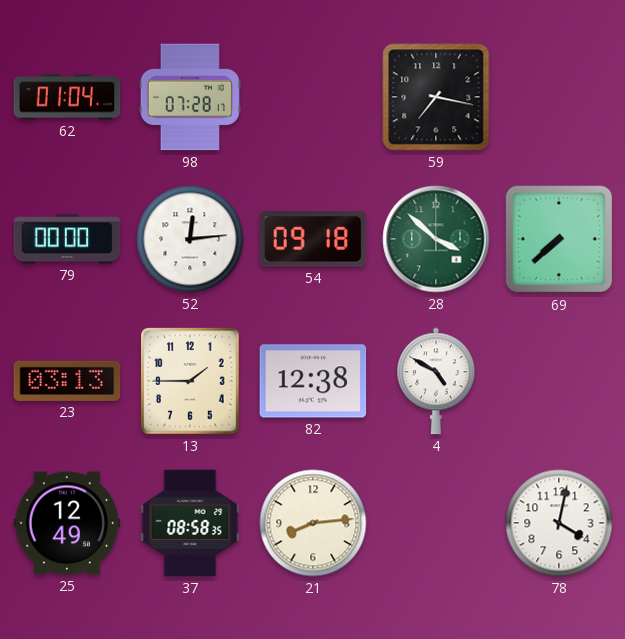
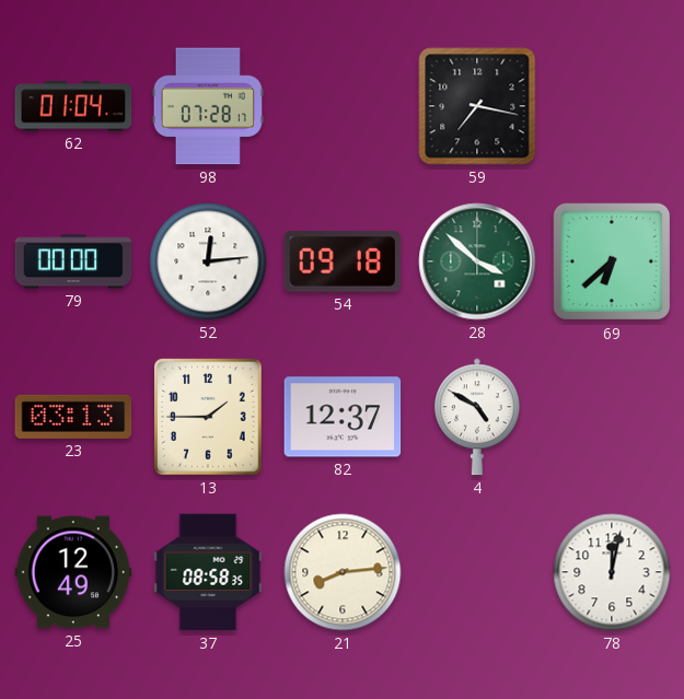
69: 7:38 -> 6:38 (612, 261)
82: 12:38 -> 12:37 (343, 417)
78: 4:02 -> 12:02 (612, 572)
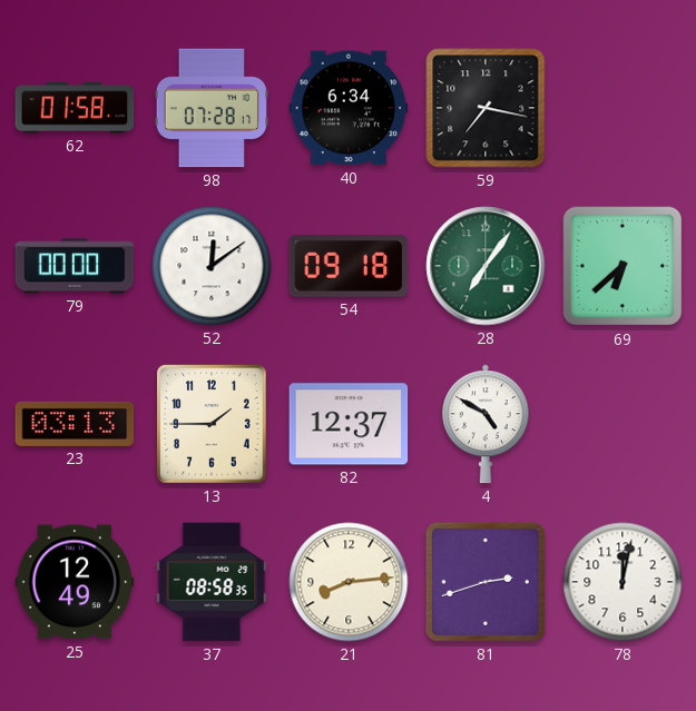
62: 01:04 -> 01:58 (75, 108)
40: none -> 6:34 (349, 108)
52: 12:14 -> 12:09 (212, 266)
28: 3:52 -> 7:06 (486, 266)
81: none -> 2:42 (486, 582)
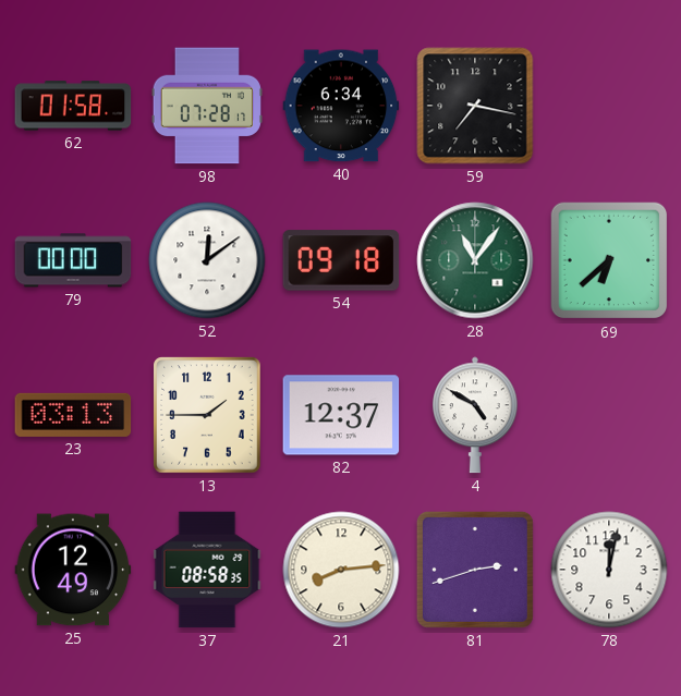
28: 7:06 -> 11:06 (475, 260)
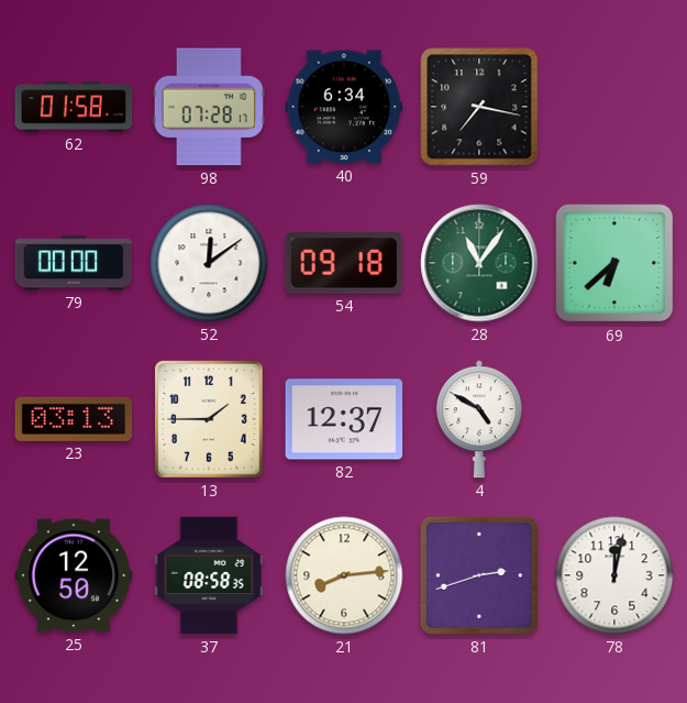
25: 12:49 -> 12:50 (74, 575)
